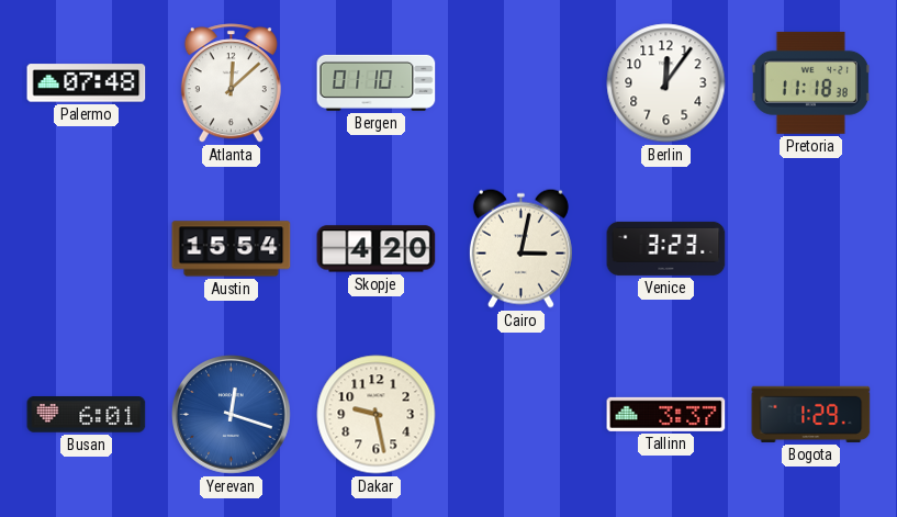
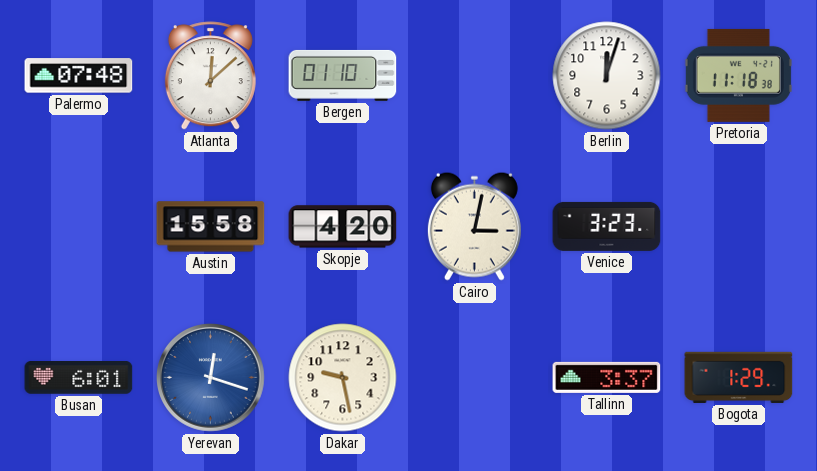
Berlin: 12:06 -> 12:03 (607, 76)
Austin: 15:54 -> 15:58 (211, 227)
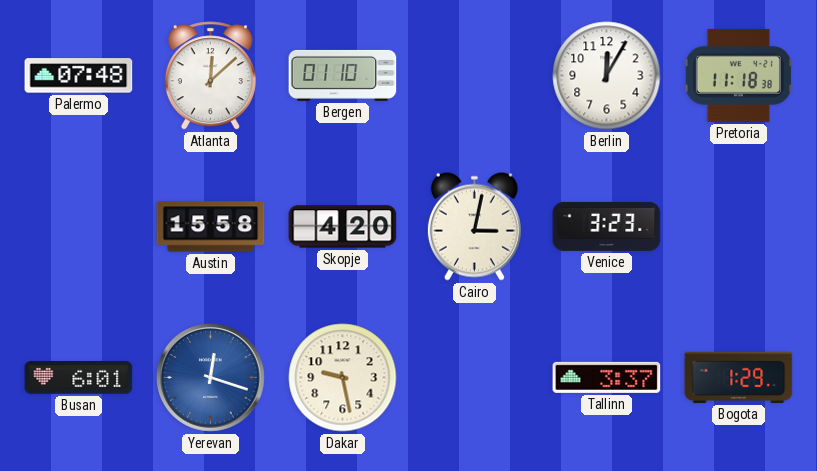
Berlin: 12:03 -> 12:05 (607, 76)
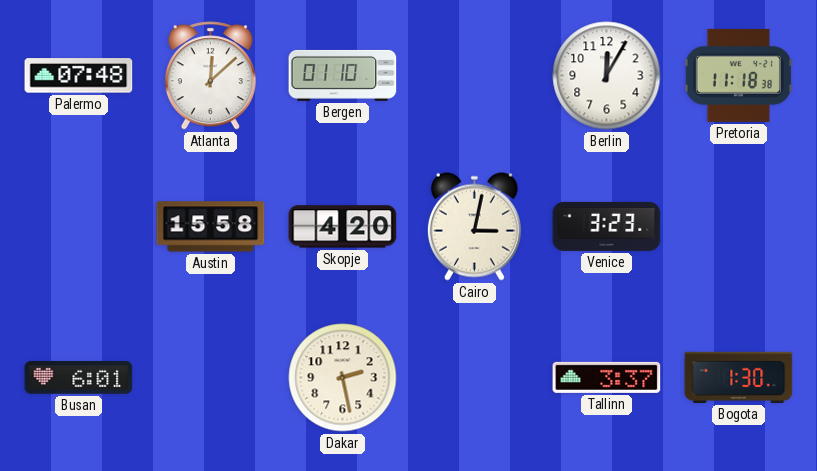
Yerevan: 12:18 -> none (211, 378)
Dakar: 9:28 -> 2:28 (343, 378)
Bogota: 1:29 -> 1:30 (739, 377)
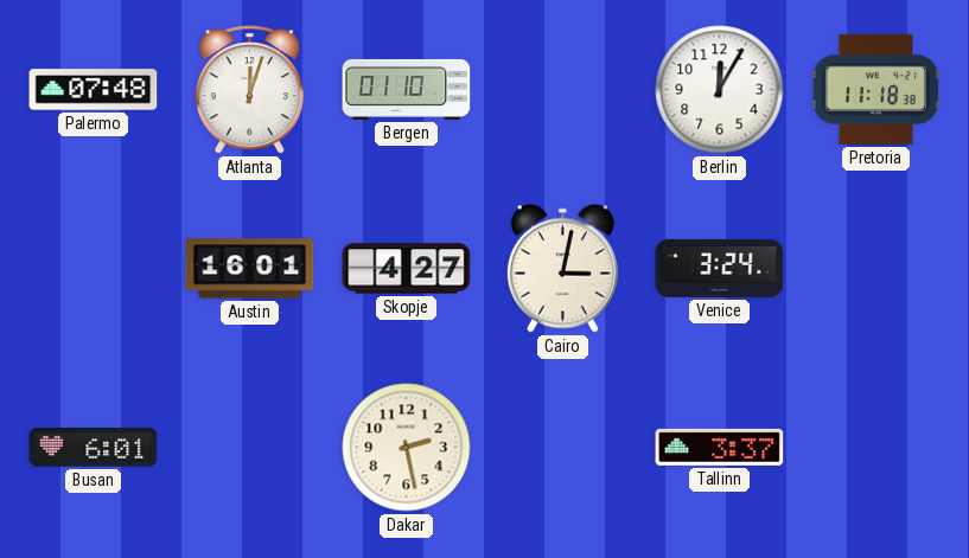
Atlanta: 12:08 -> 12:03 (249, 90)
Austin: 15:58 -> 16:01 (250, 269)
Skopje: 4:20 -> 4:27 (407, 269)
Venice: 3:23 -> 3:24 (720, 268)
Bogota: 1:30 -> none (739, 377)
